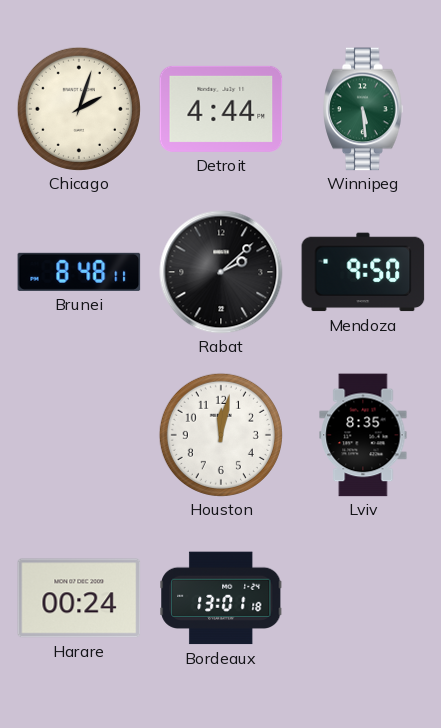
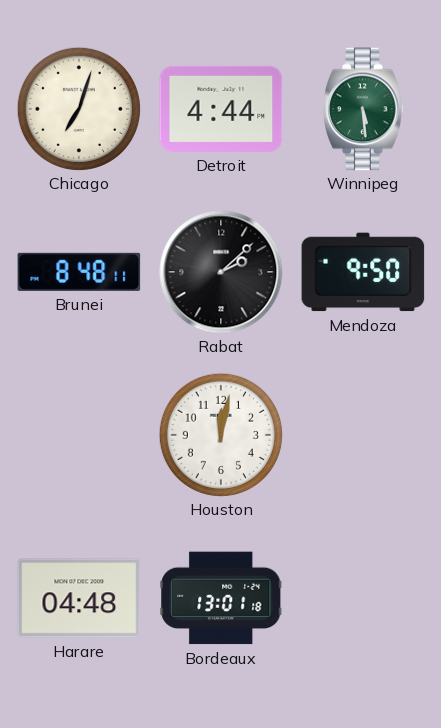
Chicago: 2:03 -> 7:03 (79, 109)
Lviv: 8:35 -> none (363, 435)
Harare: 00:24 -> 04:48 (79, 598)
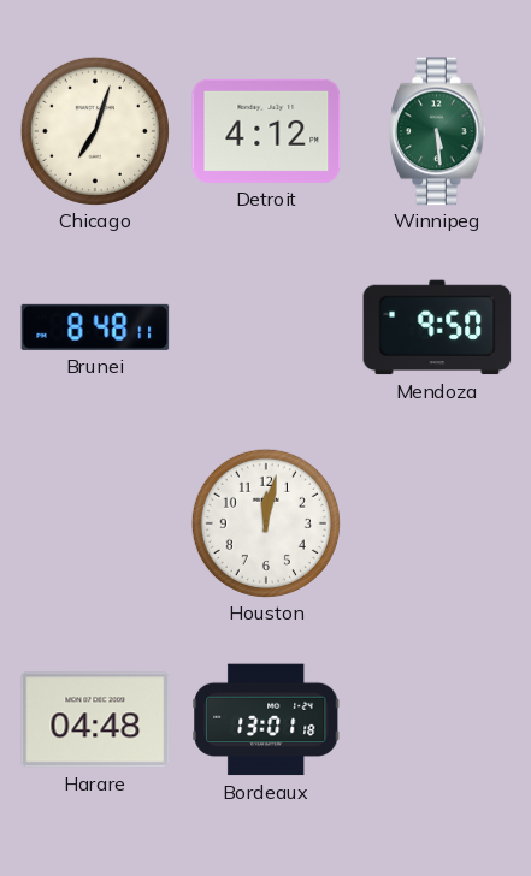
Detroit: 4:44 -> 4:12 (266, 131)
Rabat: 2:08 -> none (221, 272)
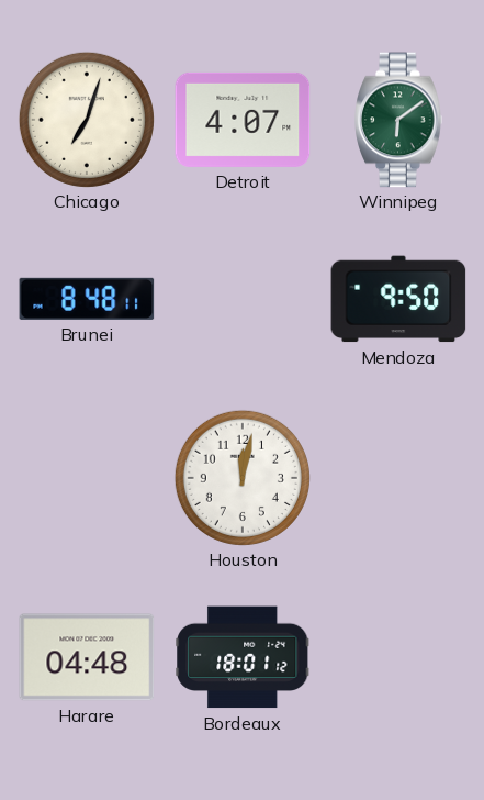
Detroit: 4:12 -> 4:07 (243, 120)
Winnipeg: 5:29 -> 6:09 (398, 120)
Bordeaux: 13:01 -> 18:01 (243, 657)
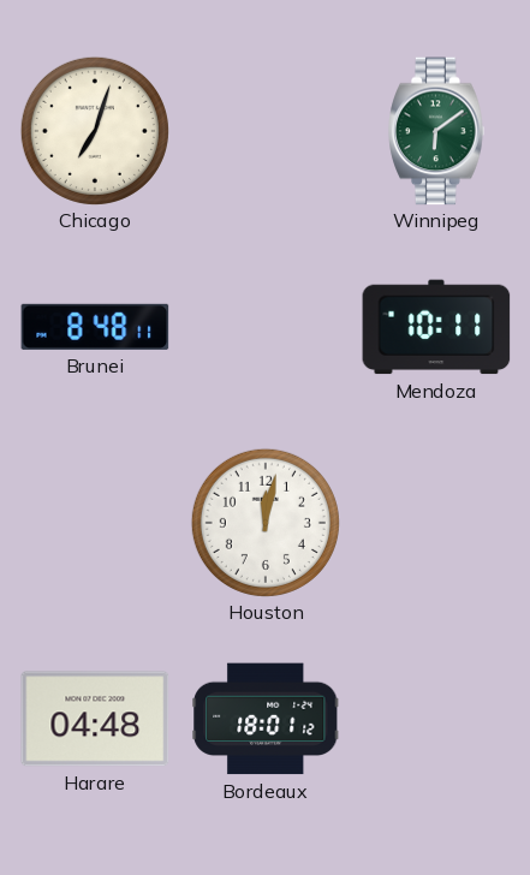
Detroit: 4:07 -> none (243, 120)
Mendoza: 9:50 -> 10:11 (436, 327)
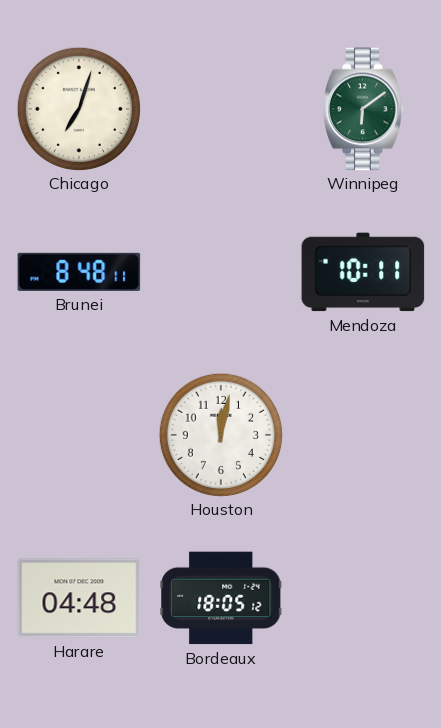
Bordeaux: 18:01 -> 18:05 (221, 598)
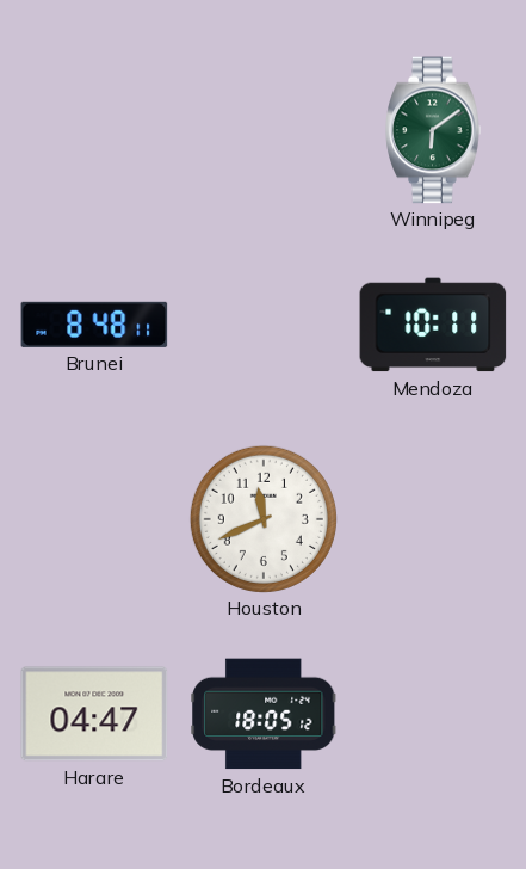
Chicago: 7:03 -> none (79, 109)
Houston: 12:02 -> 11:41 (264, 519)
Harare: 04:48 -> 04:47 (94, 714)
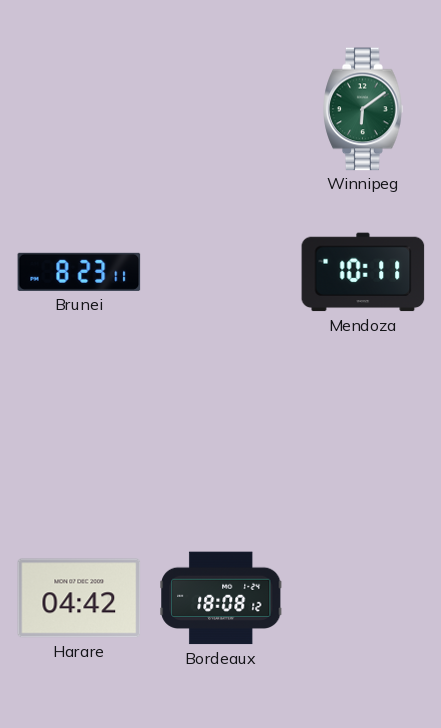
Brunei: 8:48 -> 8:23 (79, 272)
Houston: 11:41 -> none (264, 519)
Harare: 04:47 -> 04:42 (79, 598)
Bordeaux: 18:05 -> 18:08 (221, 598)
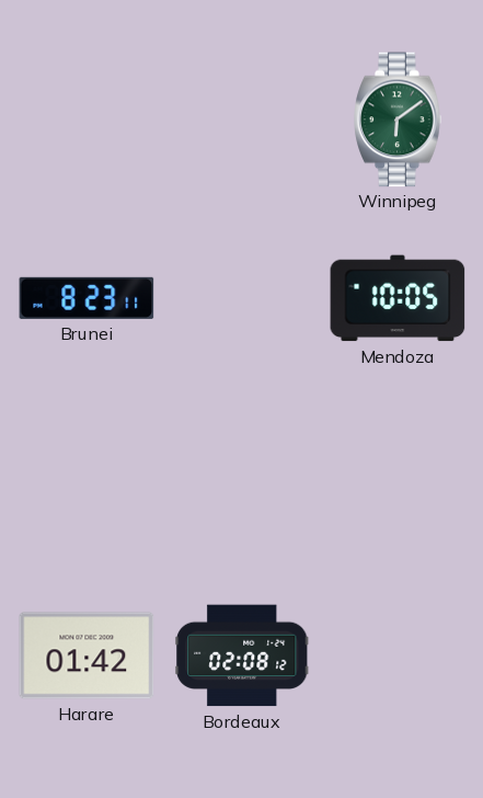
Mendoza: 10:11 -> 10:05 (398, 298)
Harare: 04:42 -> 01:42 (87, 656)
Bordeaux: 18:08 -> 02:08 (242, 656)
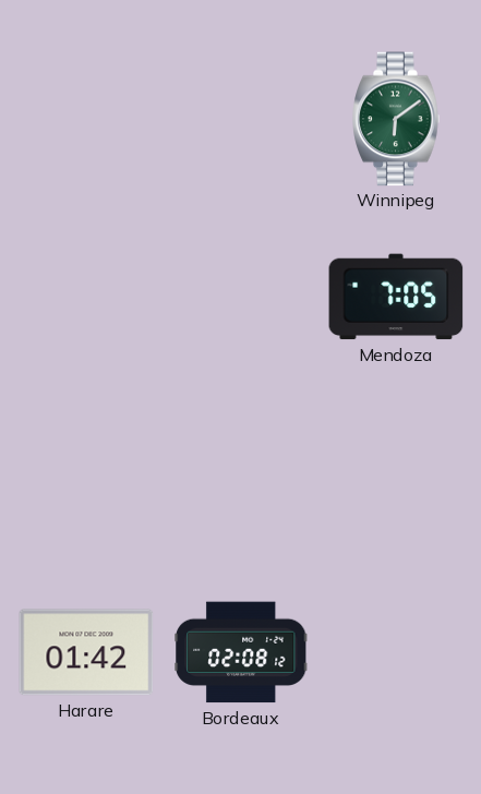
Brunei: 8:23 -> none (87, 298)
Mendoza: 10:05 -> 7:05 (396, 297)
